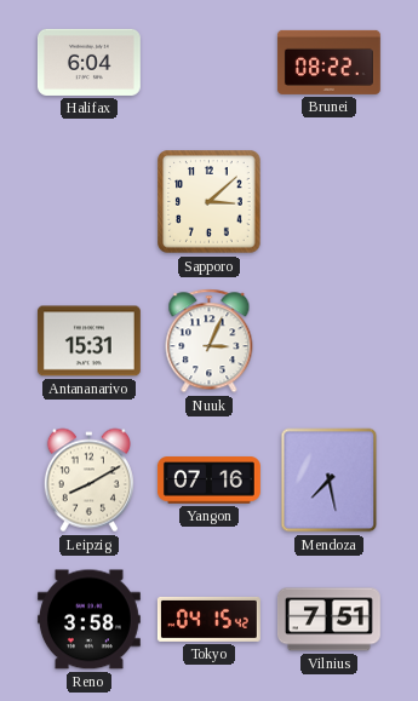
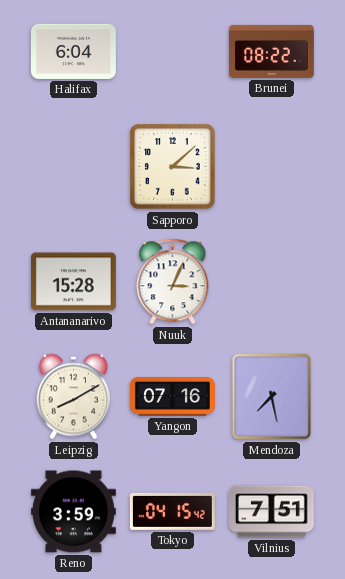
Antananarivo: 15:31 -> 15:28 (73, 282)
Reno: 3:58 -> 3:59 (73, 512)
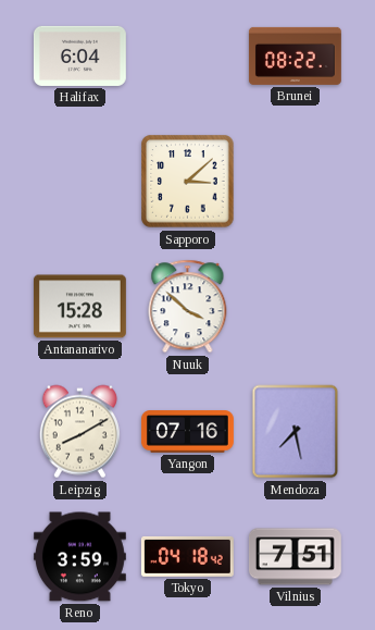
Nuuk: 3:04 -> 3:52 (188, 307)
Tokyo: 04:15 -> 04:18 (187, 556)
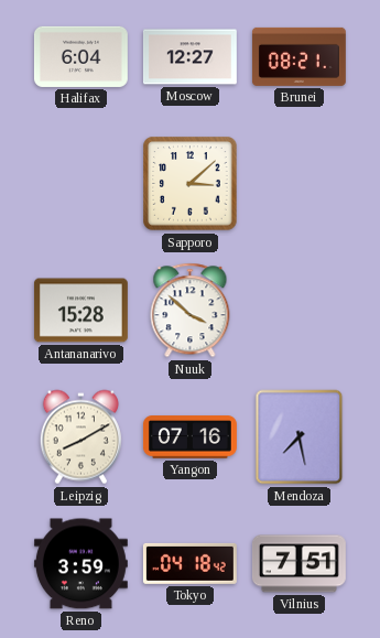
Moscow: none -> 12:27 (189, 57)
Brunei: 08:22 -> 08:21 (298, 56)
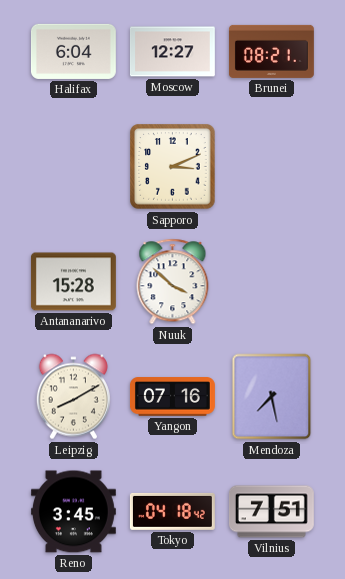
Sapporo: 3:08 -> 3:11 (173, 167)
Reno: 3:59 -> 3:45 (73, 512)
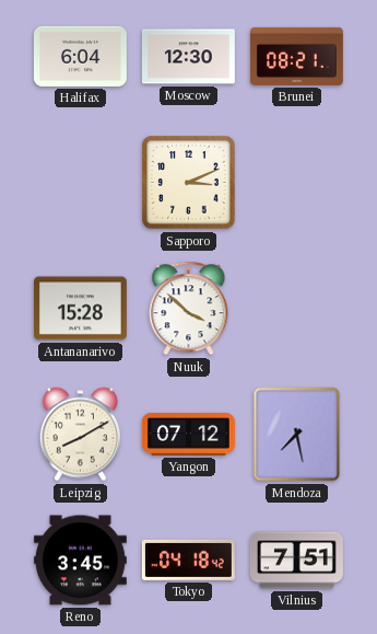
Moscow: 12:27 -> 12:30 (188, 57)
Yangon: 07:16 -> 07:12 (188, 435)
